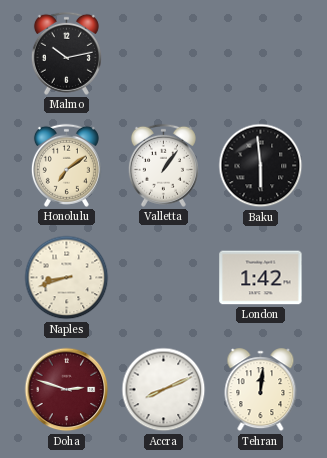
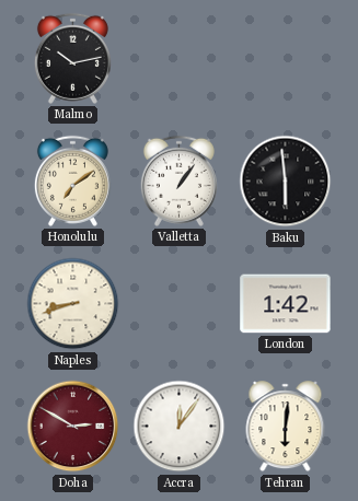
Doha: 2:48 -> 2:50 (73, 427)
Accra: 8:11 -> 12:06 (180, 427)
Tehran: 12:01 -> 6:01 (286, 427)
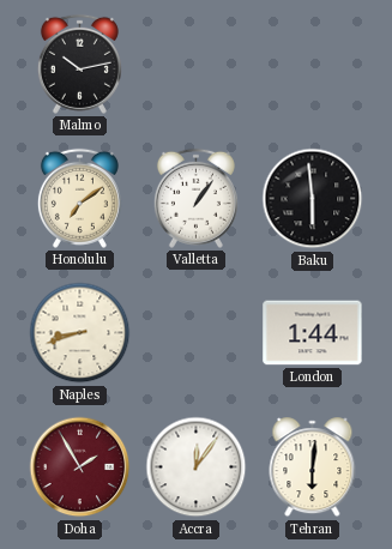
London: 1:42 -> 1:44 (313, 333)
Doha: 2:50 -> 1:55 (80, 467)
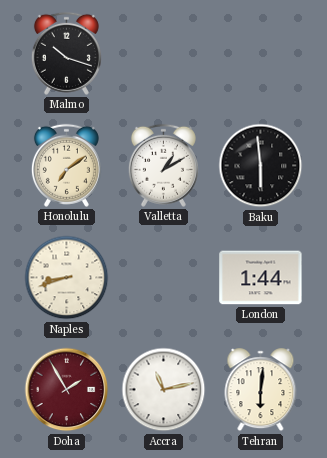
Malmo: 10:13 -> 10:18 (66, 53)
Valletta: 1:06 -> 1:10 (163, 165)
Accra: 12:06 -> 11:13 (164, 390)
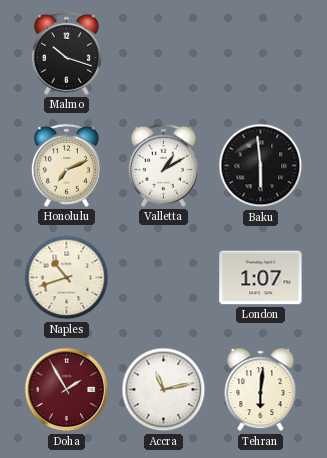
Honolulu: 7:09 -> 7:11 (66, 165)
Naples: 8:42 -> 10:42 (67, 278)
London: 1:44 -> 1:07 (261, 278)
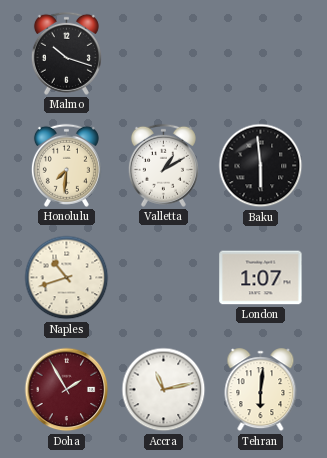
Honolulu: 7:11 -> 7:31 (66, 165)
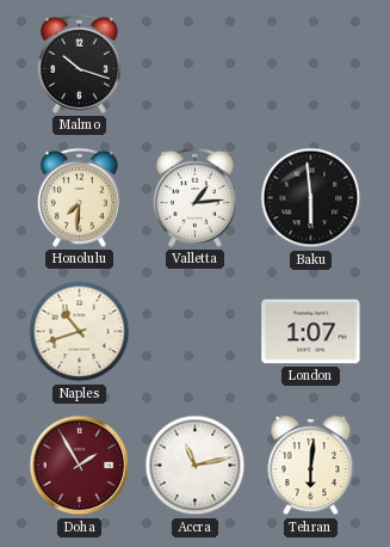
Valletta: 1:10 -> 1:14 (194, 197)
